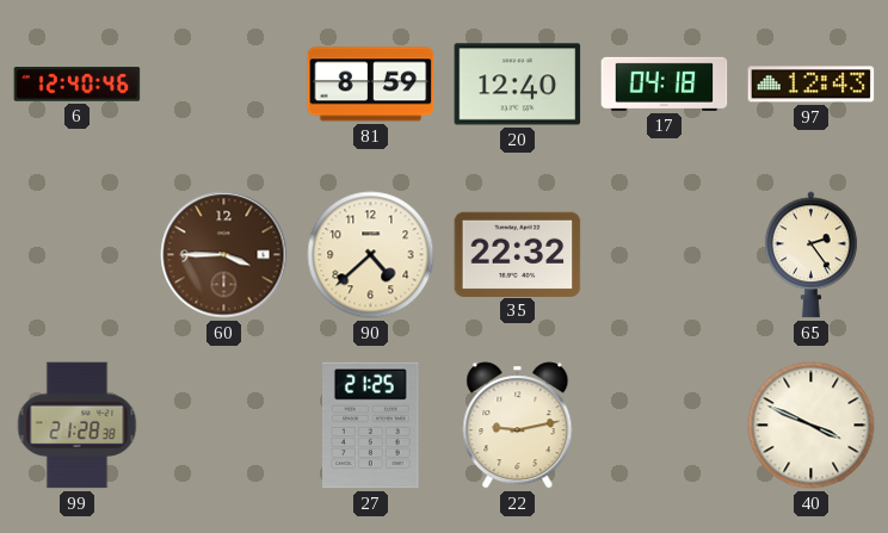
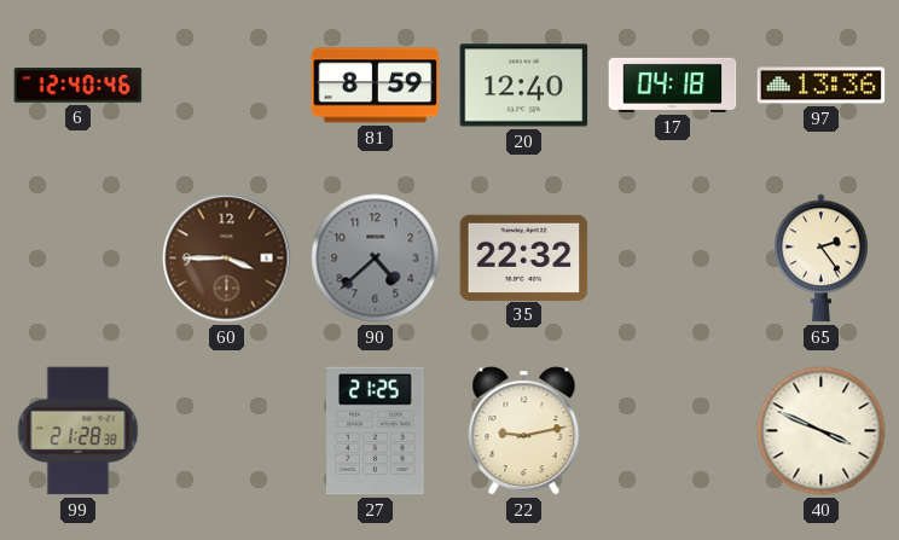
97: 12:43 -> 13:36 (822, 86)
90 dial: cream -> grey (376, 259)
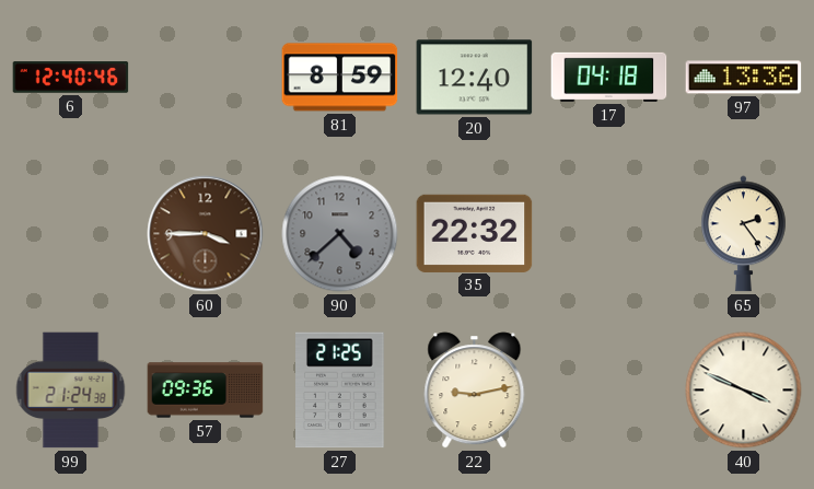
99: 21:28 -> 21:24 (71, 391)
57: none -> 09:36 (206, 391)
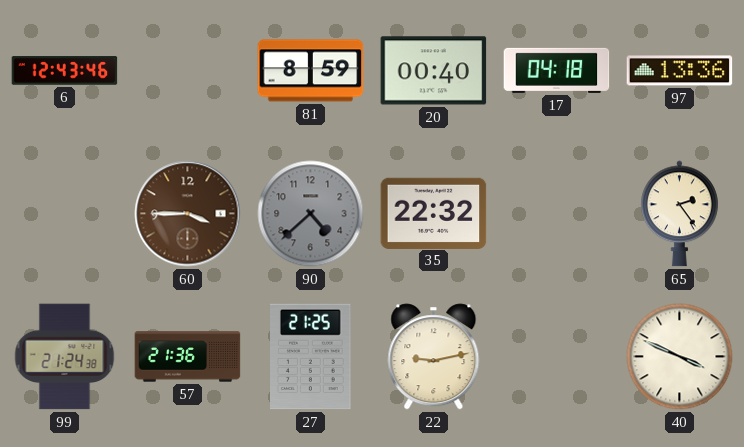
6: 12:40 -> 12:43 (65, 71)
20: 12:40 -> 00:40 (434, 71)
57: 09:36 -> 21:36 (188, 357)
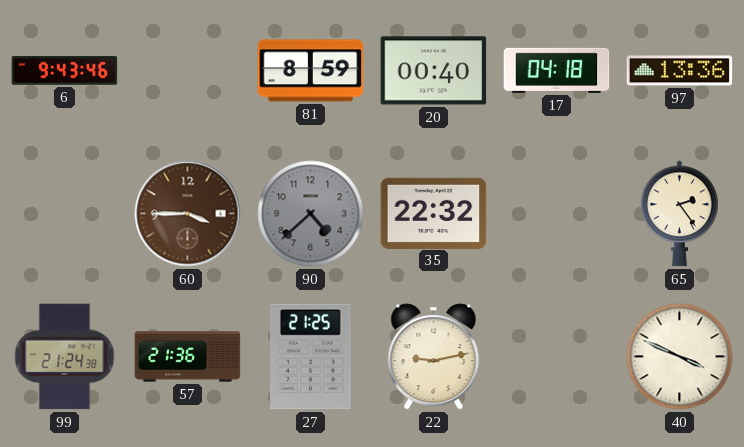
6: 12:43 -> 9:43 (65, 71)
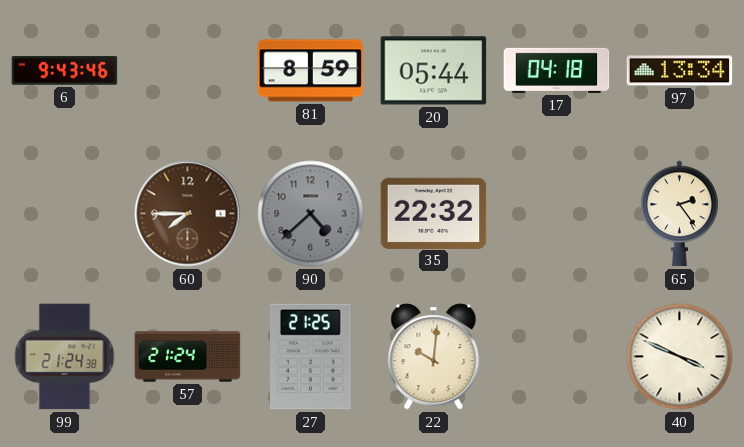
20: 00:40 -> 05:44 (434, 71)
97: 13:36 -> 13:34 (680, 71)
60: 3:45 -> 7:45 (188, 214)
57: 21:36 -> 21:24 (188, 357)
22: 9:13 -> 10:01 (434, 357)
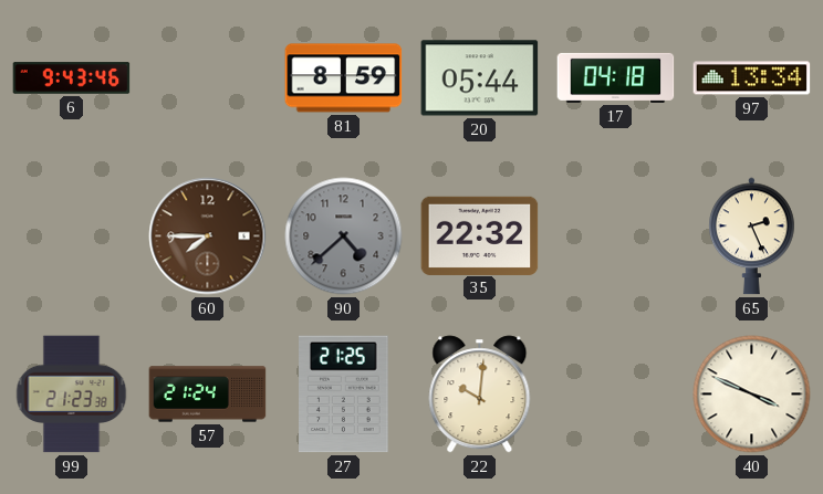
65: 2:24 -> 2:26 (752, 237)
99: 21:24 -> 21:23 (72, 395)
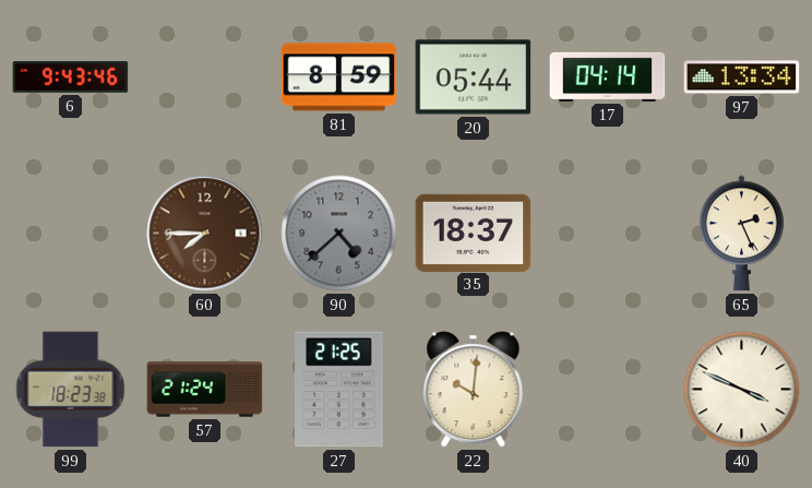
17: 04:18 -> 04:14 (608, 76)
35: 22:32 -> 18:37 (474, 233)
99: 21:23 -> 18:23 (71, 390)
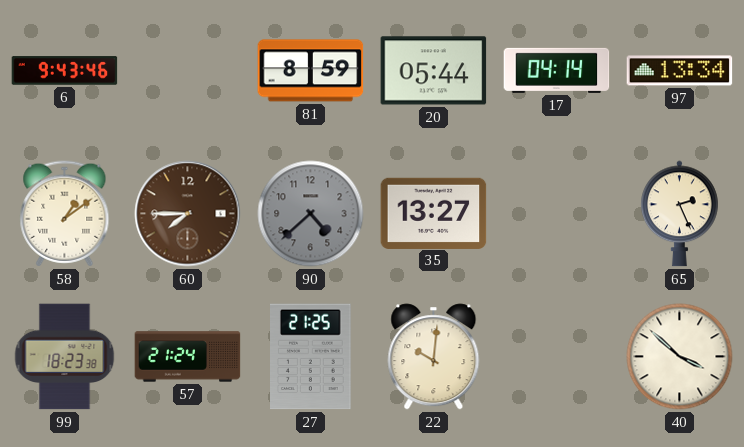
58: none -> 1:09 (65, 214)
35: 18:37 -> 13:27 (434, 213)
40: 3:49 -> 3:52 (680, 357)
